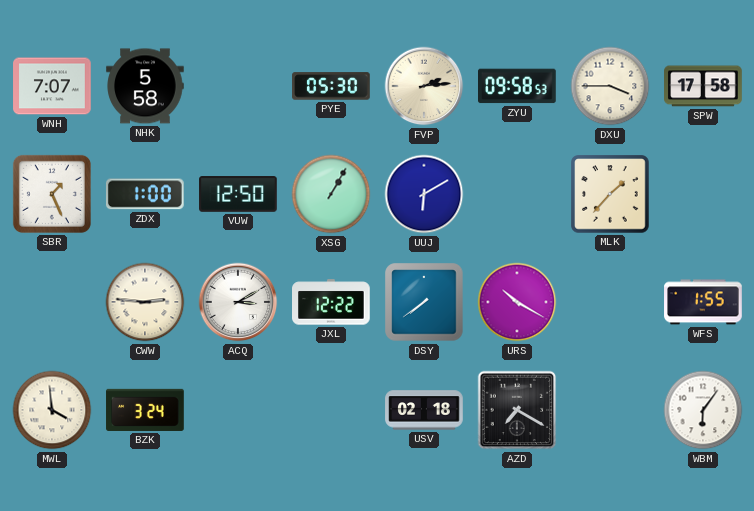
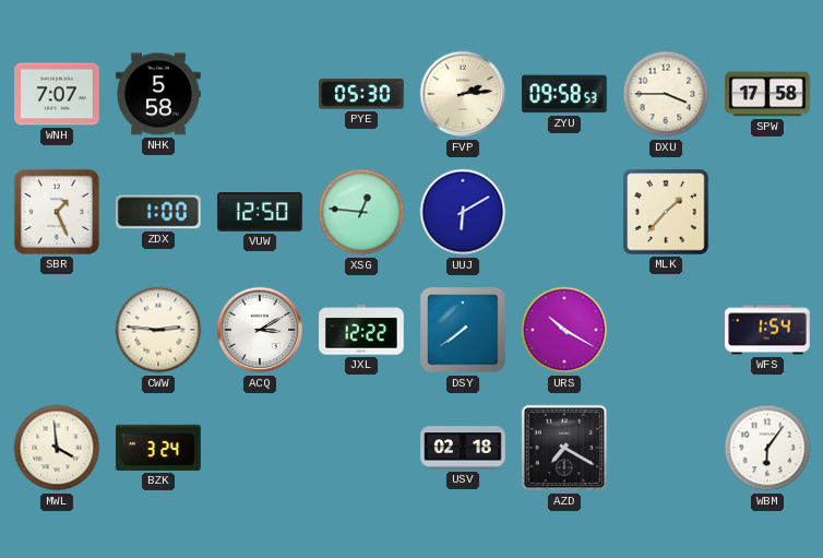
XSG: 1:05 -> 12:46 (361, 212)
WFS: 1:55 -> 1:54 (767, 330)
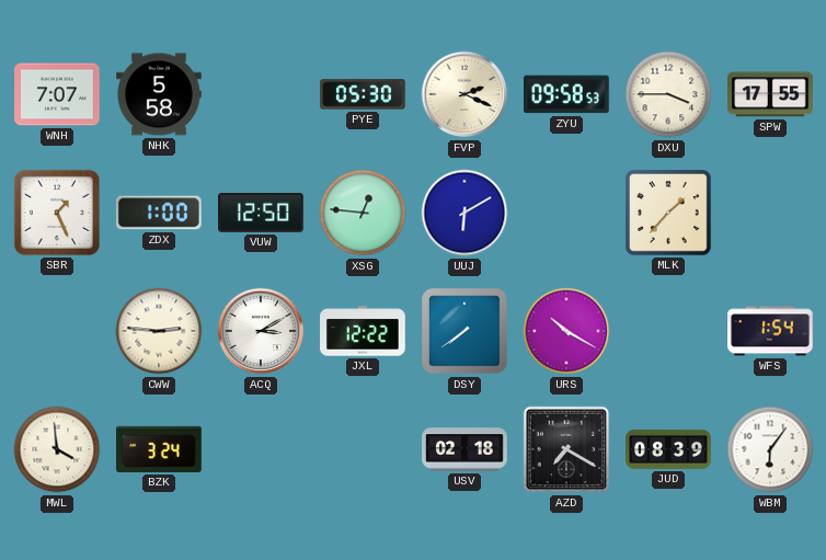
FVP: 2:14 -> 2:19 (464, 94)
SPW: 17:58 -> 17:55 (770, 94)
JUD: none -> 08:39 (668, 449)
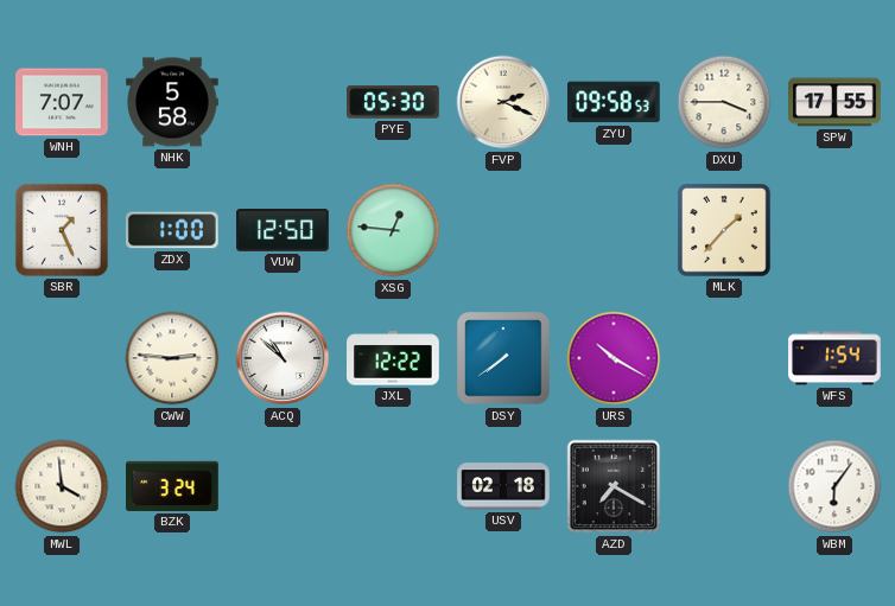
UUJ: 6:10 -> none (464, 213)
ACQ: 3:10 -> 10:52 (283, 358)
JUD: 08:39 -> none (668, 449)
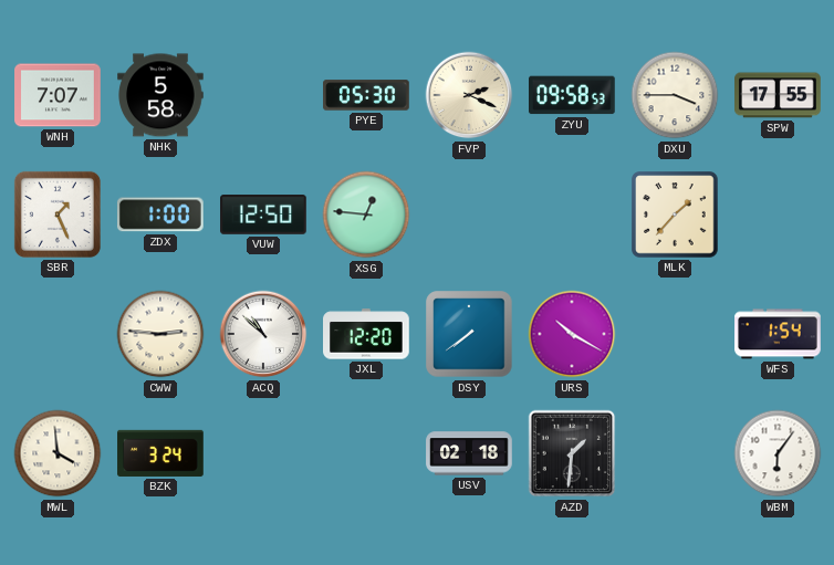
JXL: 12:22 -> 12:20 (367, 334)
AZD: 7:20 -> 1:31 (572, 453)
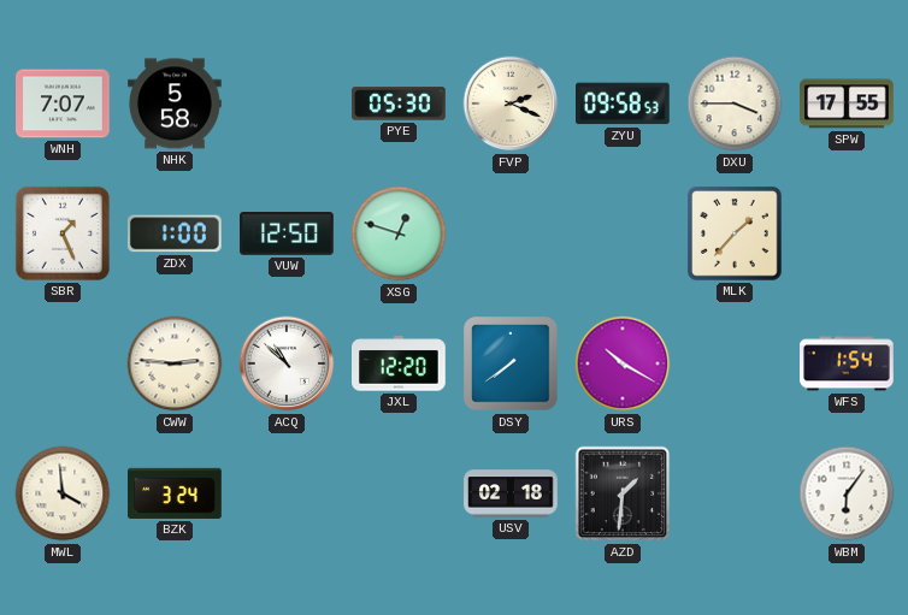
XSG: 12:46 -> 12:48 (399, 233)
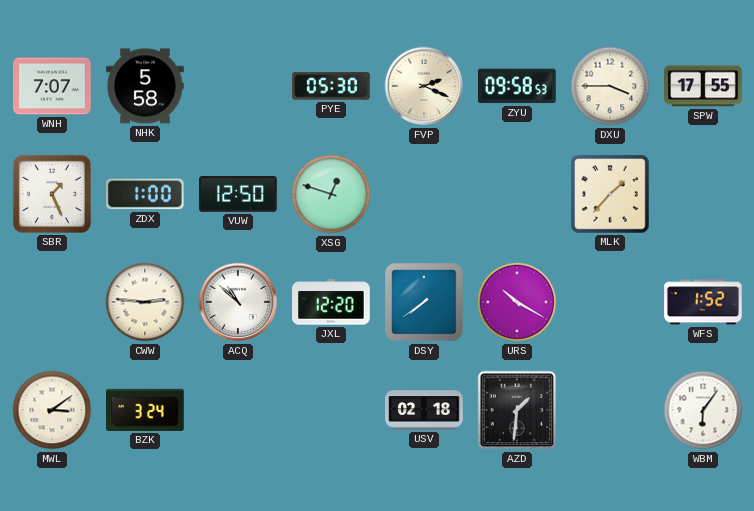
WFS: 1:54 -> 1:52 (703, 302)
MWL: 3:59 -> 3:09 (52, 410)
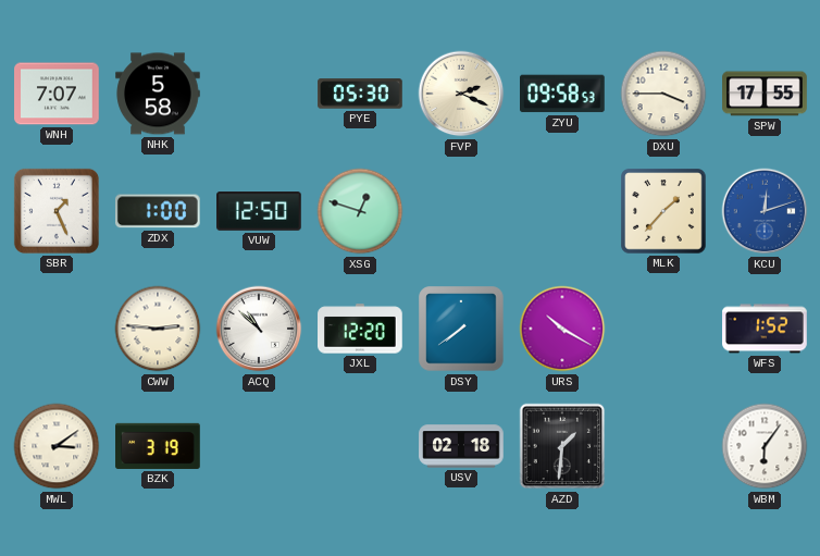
KCU: none -> 12:12 (765, 211)
BZK: 3:24 -> 3:19 (158, 446)
